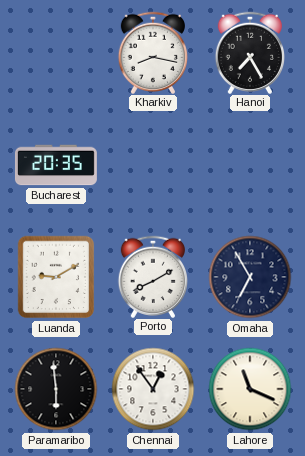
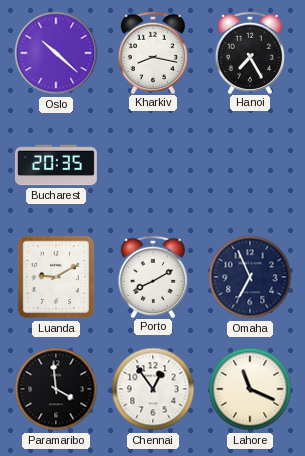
Oslo: none -> 10:22 (56, 53)
Omaha: 6:55 -> 6:56 (250, 277)
Paramaribo: 5:59 -> 3:59 (56, 389)
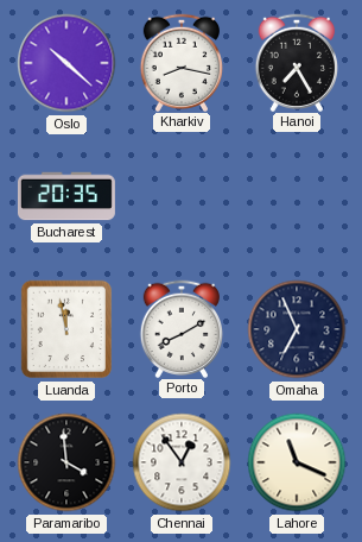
Luanda: 9:10 -> 11:58 (66, 329)
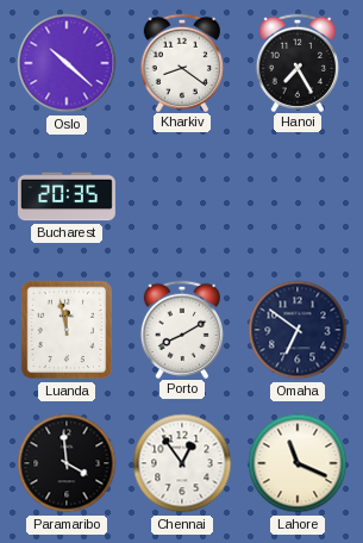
Kharkiv: 8:17 -> 8:21 (181, 62)
Omaha: 6:56 -> 6:51 (298, 330)
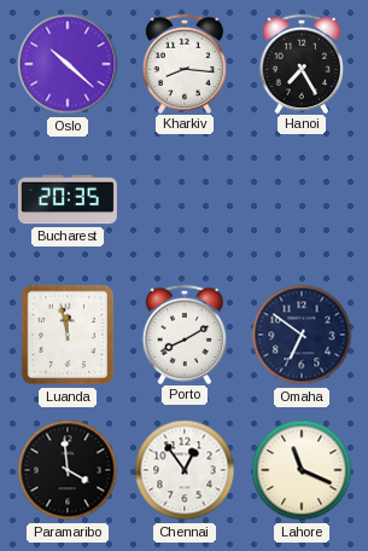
Kharkiv: 8:21 -> 8:16 (183, 63)
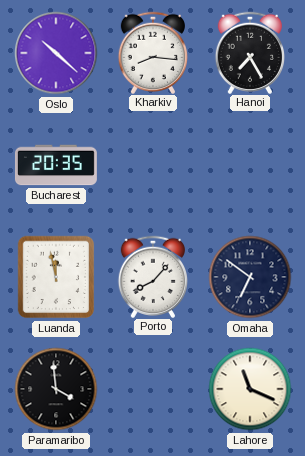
Porto: 8:10 -> 8:07 (152, 276)
Chennai: 12:54 -> none (185, 470)
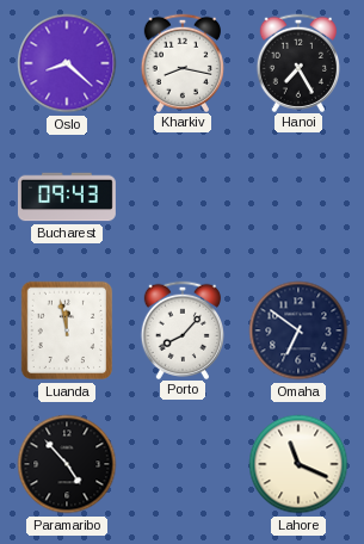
Oslo: 10:22 -> 8:22 (67, 63)
Kharkiv: 8:16 -> 8:17 (181, 62)
Bucharest: 20:35 -> 09:43 (67, 197)
Paramaribo: 3:59 -> 4:53 (67, 464)
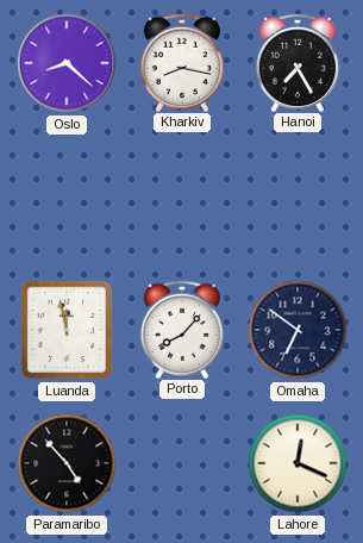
Bucharest: 09:43 -> none (67, 197)
Lahore: 11:19 -> 12:19 (298, 463)
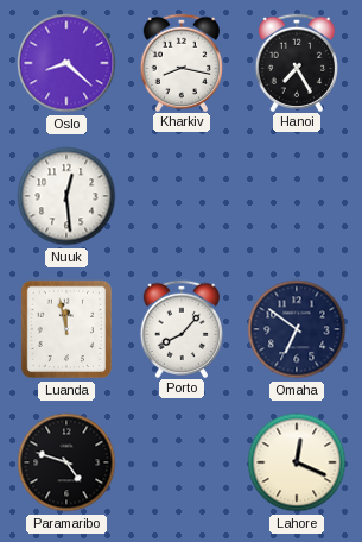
Nuuk: none -> 12:29 (66, 196)
Paramaribo: 4:53 -> 4:48 (66, 462)
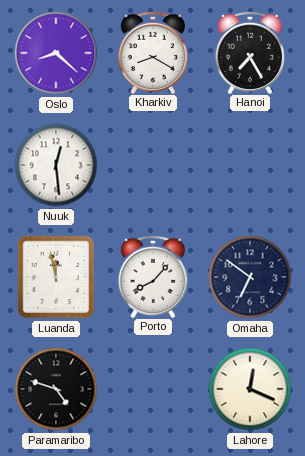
Kharkiv: 8:17 -> 8:20 (152, 52)
